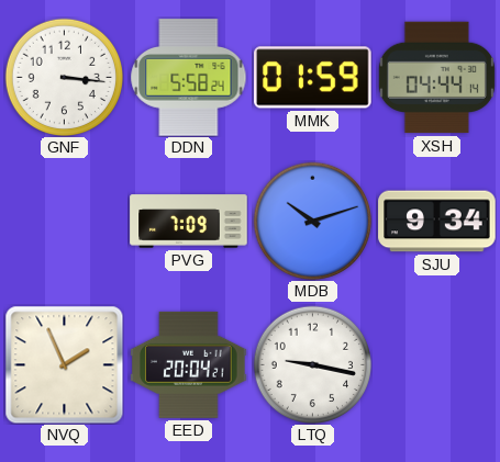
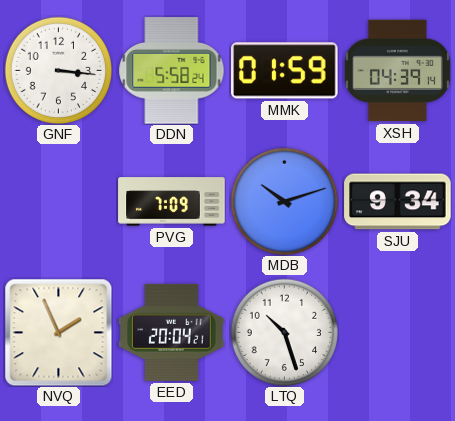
XSH: 04:44 -> 04:39 (397, 71)
LTQ: 9:17 -> 10:27 (284, 332)
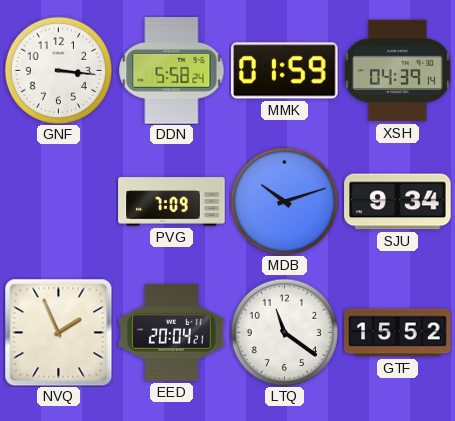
LTQ: 10:27 -> 11:21 (284, 332)
GTF: none -> 15:52 (398, 333)
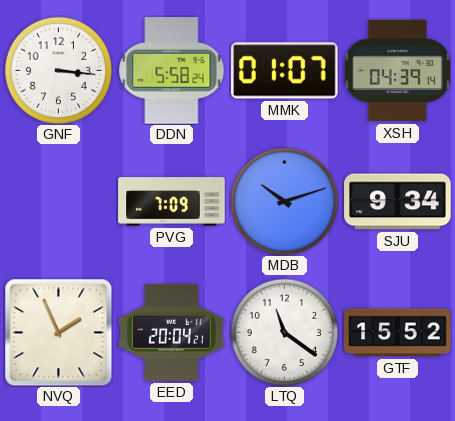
MMK: 01:59 -> 01:07 (285, 71)
